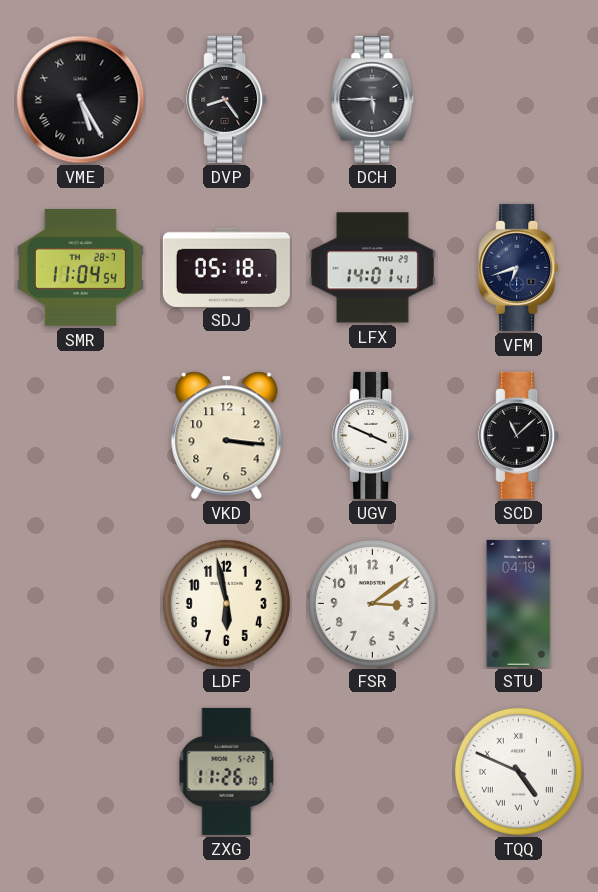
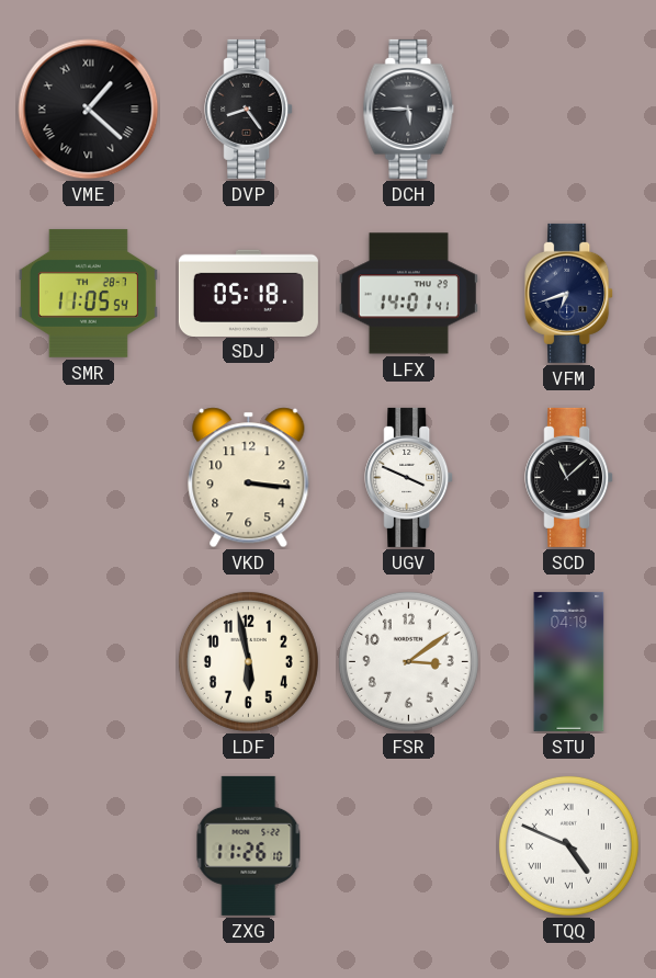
VME: 5:25 -> 1:22 (89, 110)
SMR: 11:04 -> 11:05 (88, 293)
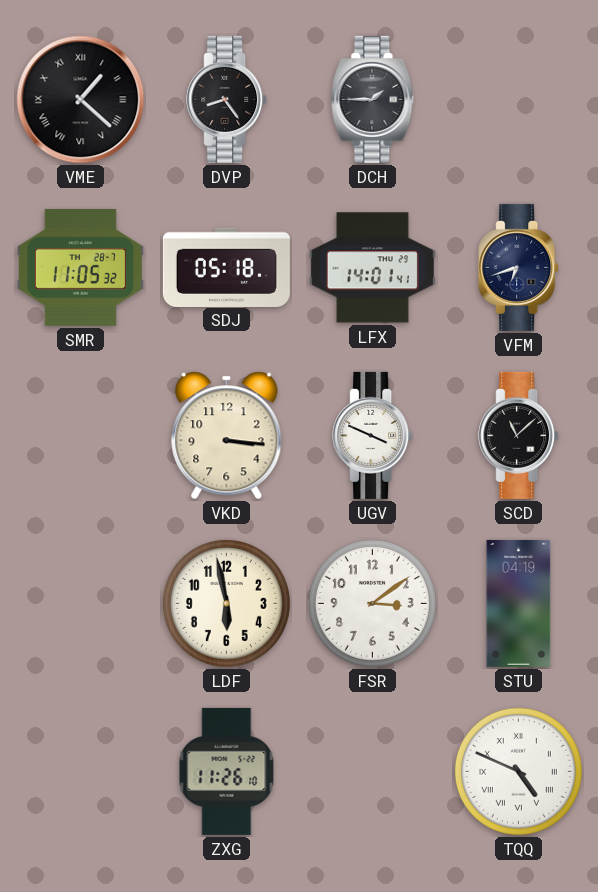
DCH: 5:45 -> 1:45 (373, 99)
SMR: 11:05:54 -> 11:05:32 (80, 267)
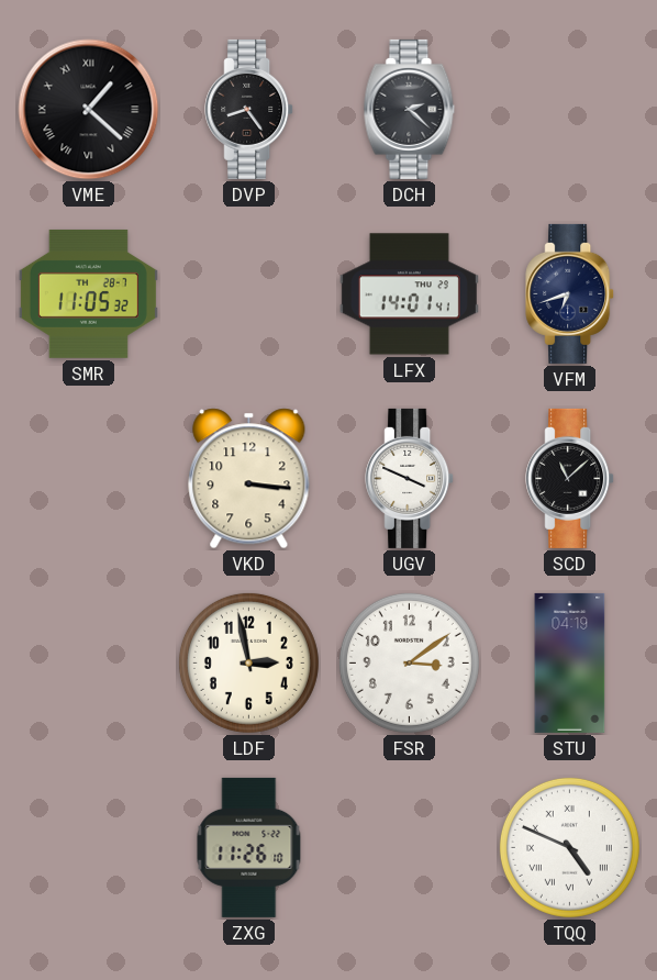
DCH: 1:45 -> 2:22 (410, 109)
SDJ: 05:18 -> none (226, 267)
LDF: 5:58 -> 2:58 (248, 662)
